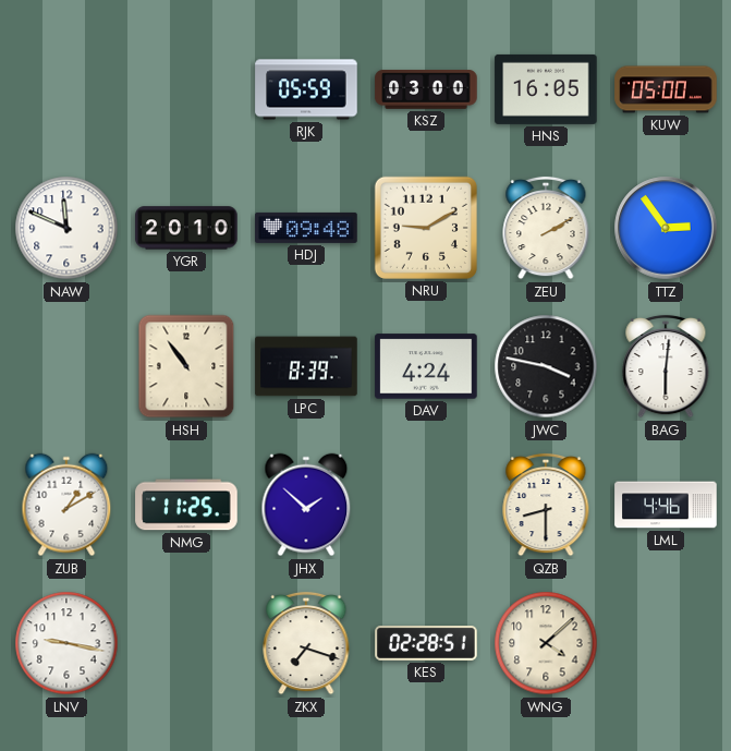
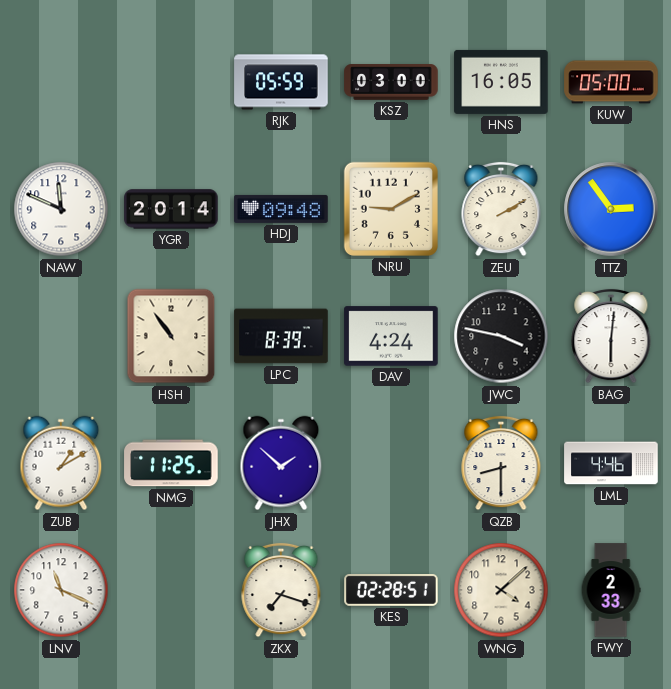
YGR: 20:10 -> 20:14 (171, 209)
LNV: 9:17 -> 11:19 (61, 590)
FWY: none -> 2:33 (611, 590)
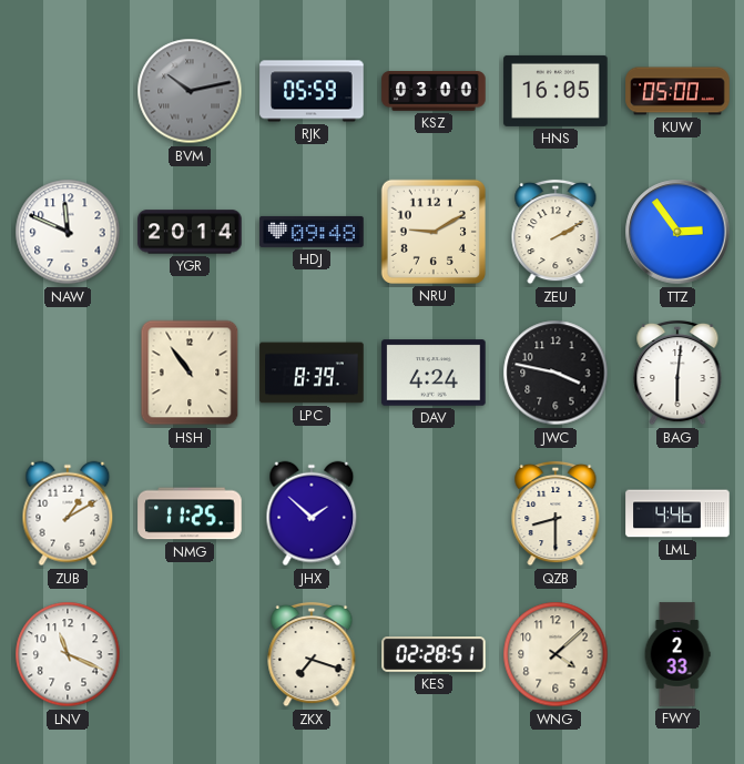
BVM: none -> 10:13 (190, 91)
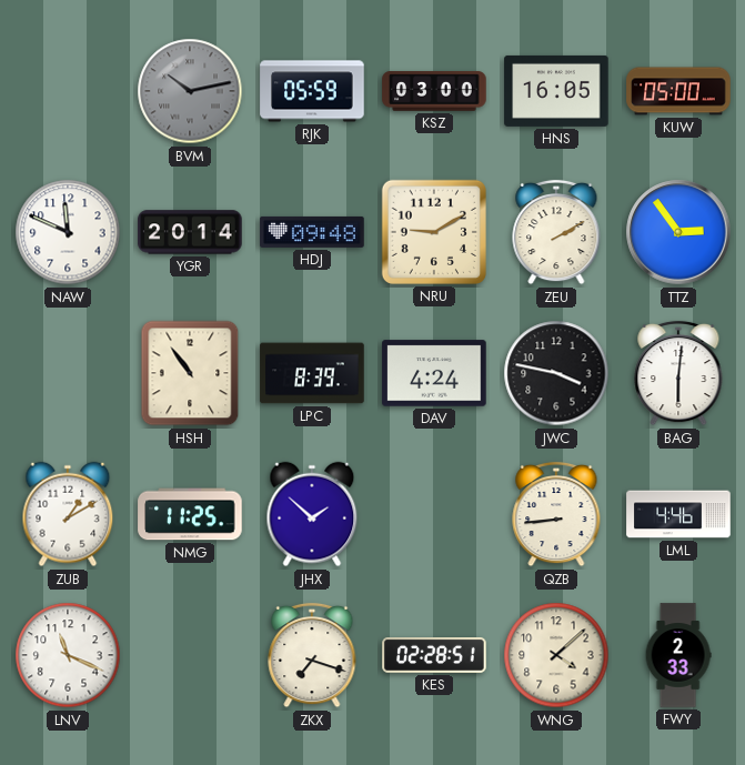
QZB: 8:30 -> 8:44 (556, 514)
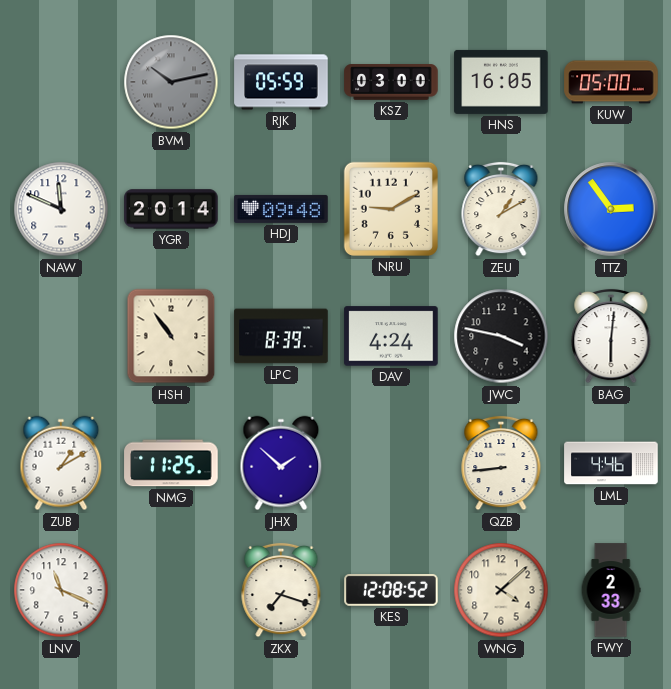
ZEU: 2:10 -> 1:10 (501, 209)
KES: 02:28 -> 12:08 (391, 591)
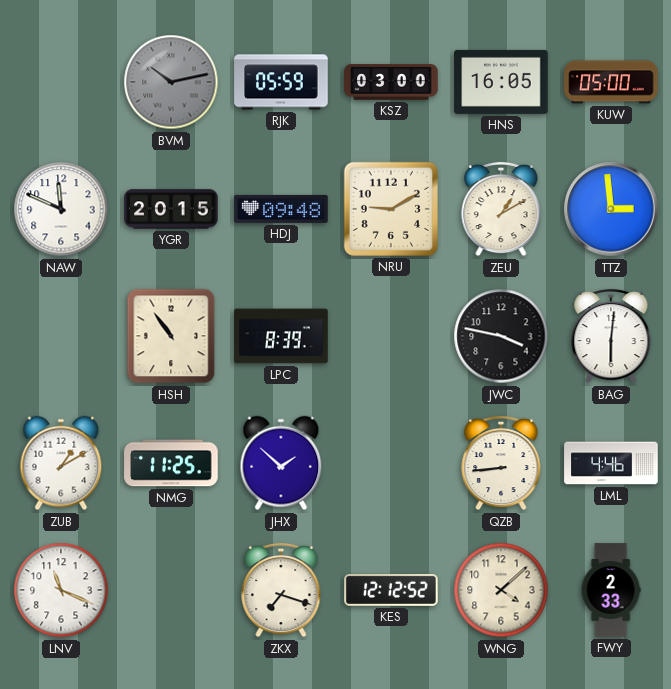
YGR: 20:14 -> 20:15 (171, 209)
TTZ: 2:54 -> 2:59 (611, 209)
DAV: 4:24 -> none (391, 336)
KES: 12:08 -> 12:12 (391, 591)
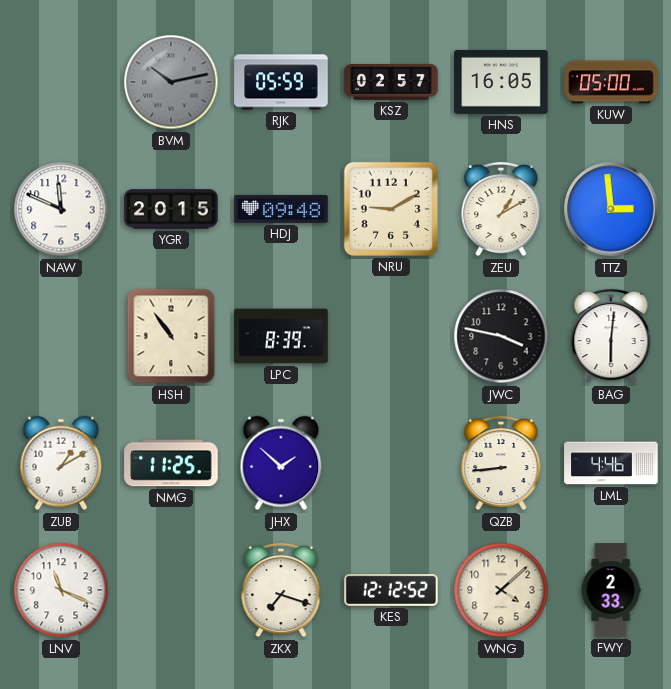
KSZ: 03:00 -> 02:57 (391, 82)
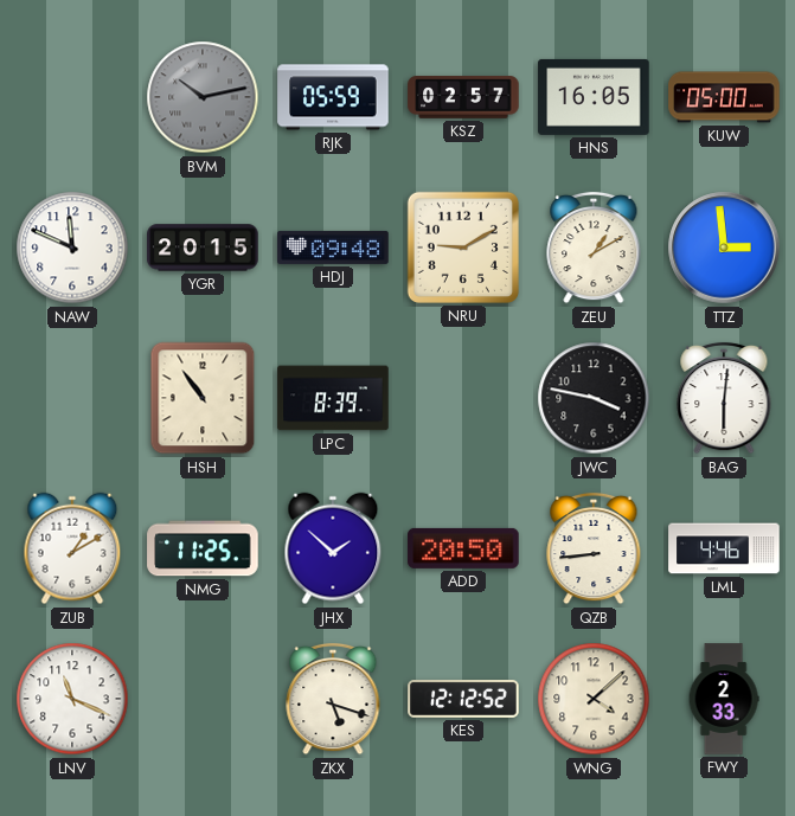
ADD: none -> 20:50 (463, 548)
ZKX: 7:18 -> 5:18 (333, 699)
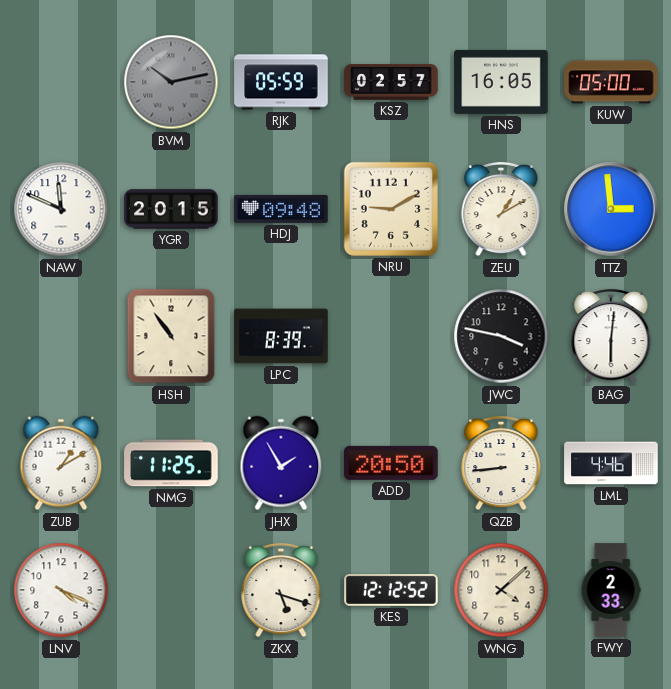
JHX: 1:52 -> 1:55 (281, 463)
LNV: 11:19 -> 4:19 (61, 590)
